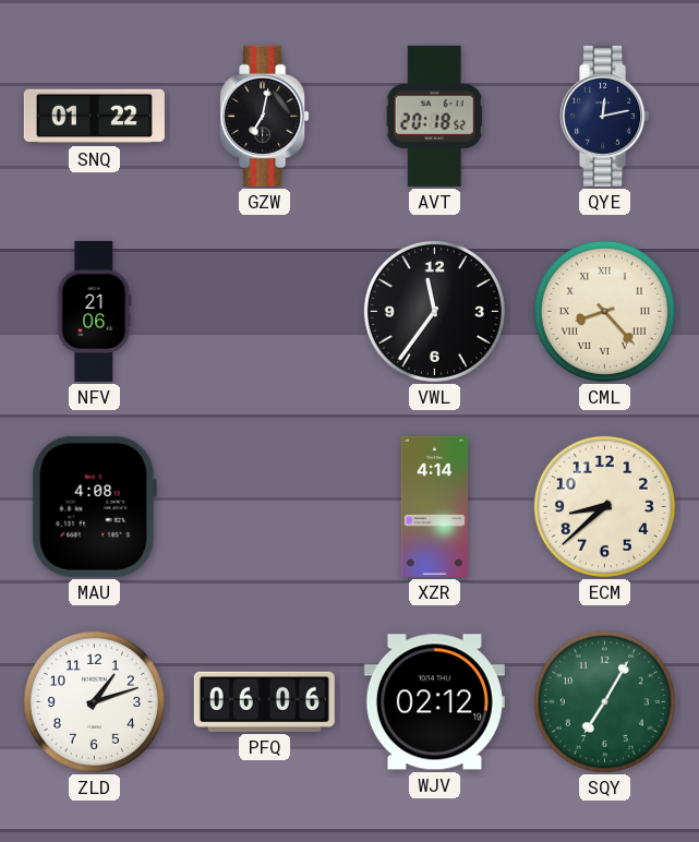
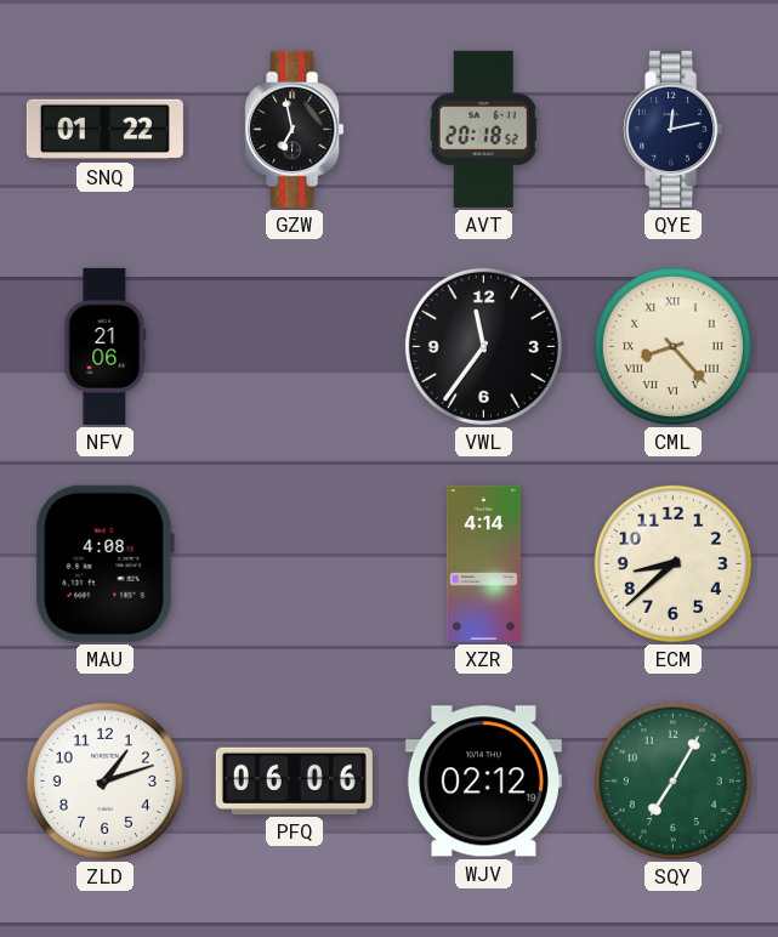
GZW: 7:02 -> 6:58 (295, 129)
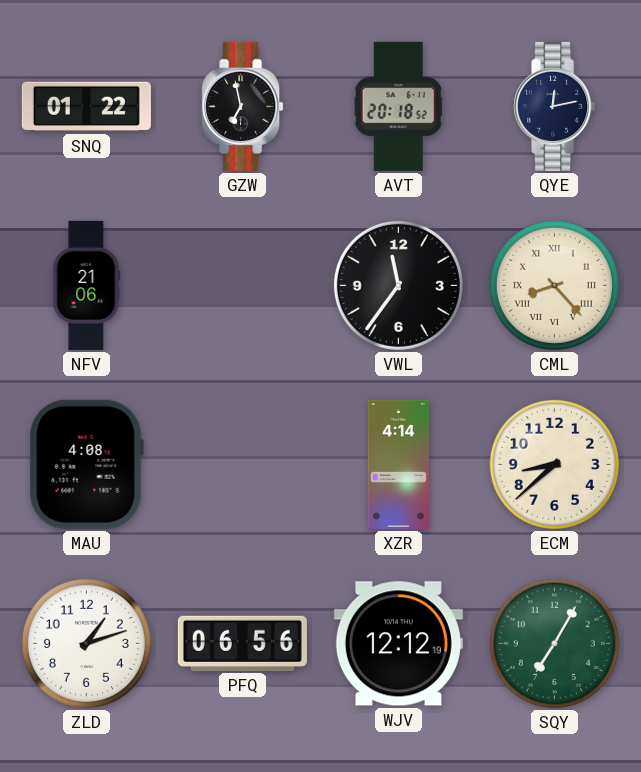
PFQ: 06:06 -> 06:56 (242, 643)
WJV: 02:12 -> 12:12 (398, 644)
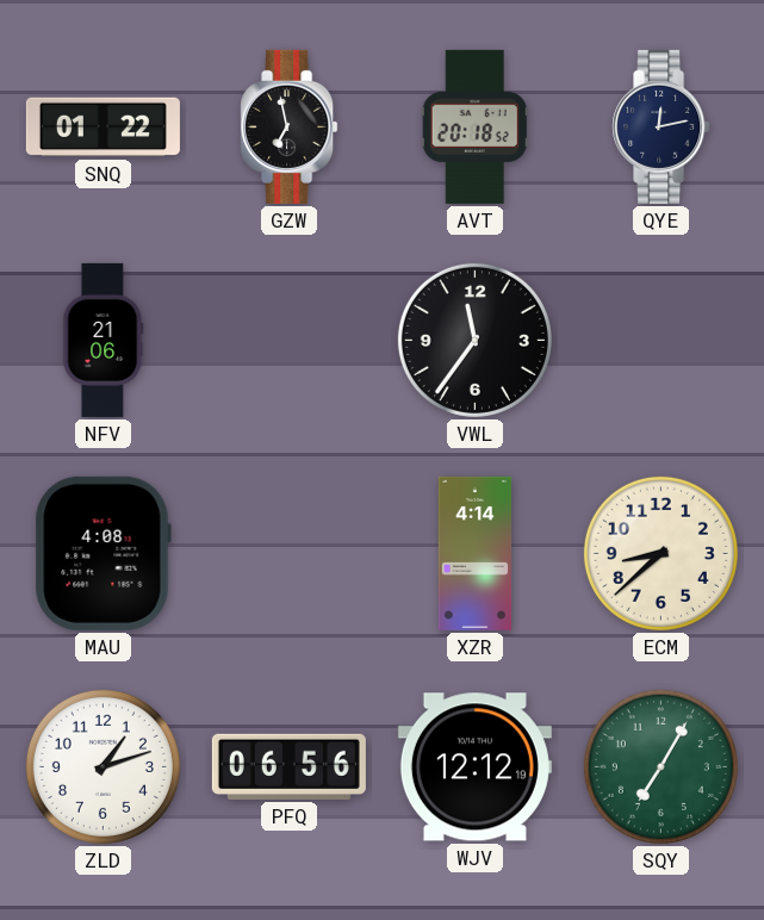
CML: 8:23 -> none (554, 285)
